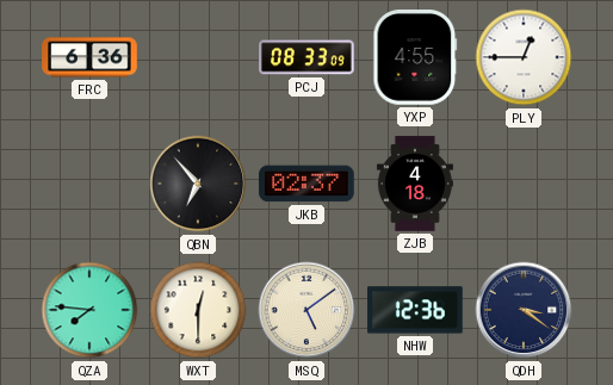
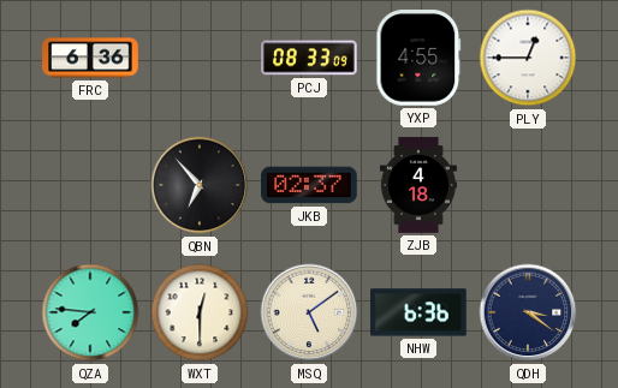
NHW: 12:36 -> 6:36 (418, 312)
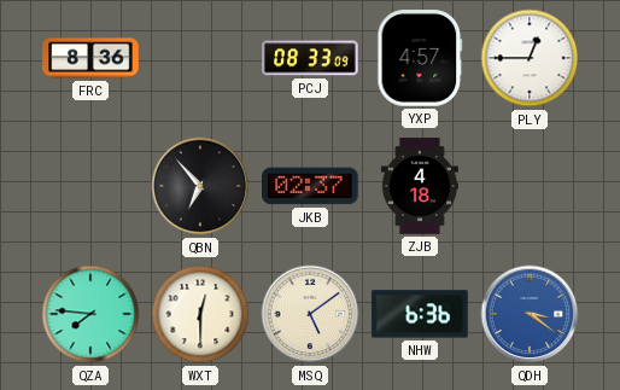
FRC: 6:36 -> 8:36 (90, 58)
YXP: 4:55 -> 4:57 (420, 58)
QDH dial: navy -> blue (530, 314)
